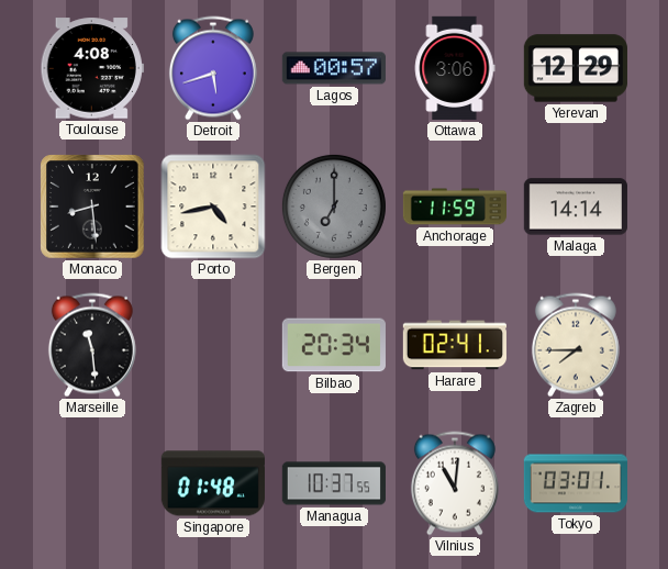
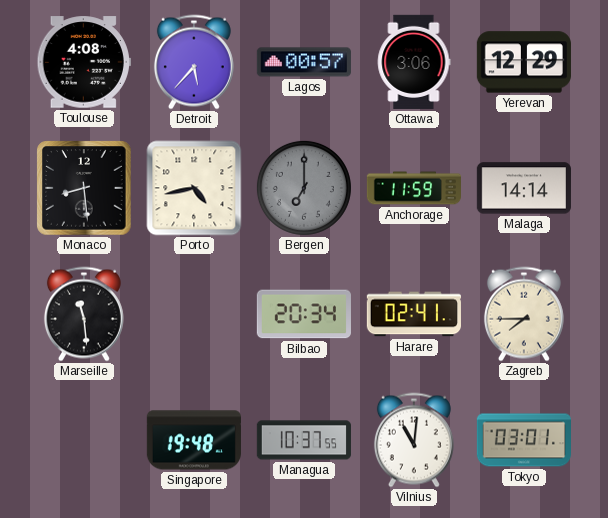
Detroit: 5:42 -> 5:37 (194, 62)
Singapore: 01:48 -> 19:48 (194, 440)
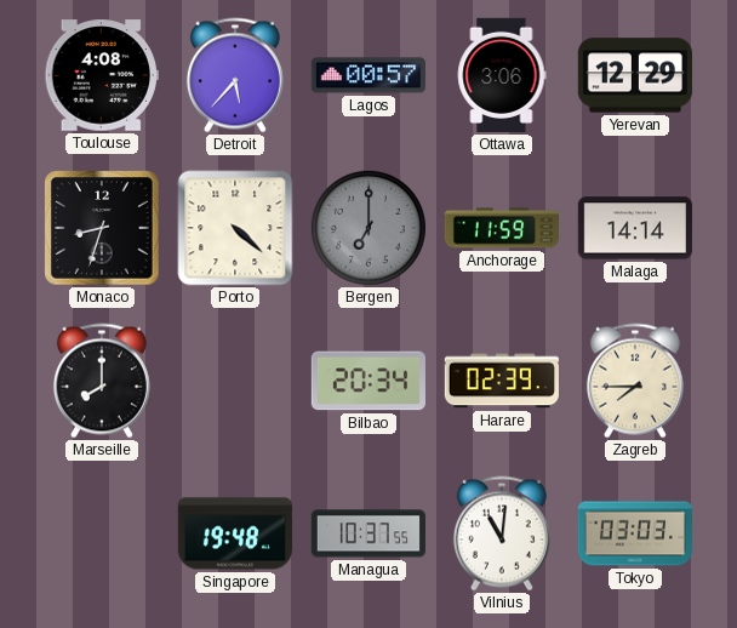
Monaco: 8:29 -> 8:33 (102, 228)
Porto: 4:43 -> 4:22 (235, 228)
Marseille: 11:29 -> 8:00 (102, 381)
Harare: 02:41 -> 02:39 (502, 381)
Tokyo: 03:01 -> 03:03 (634, 533)
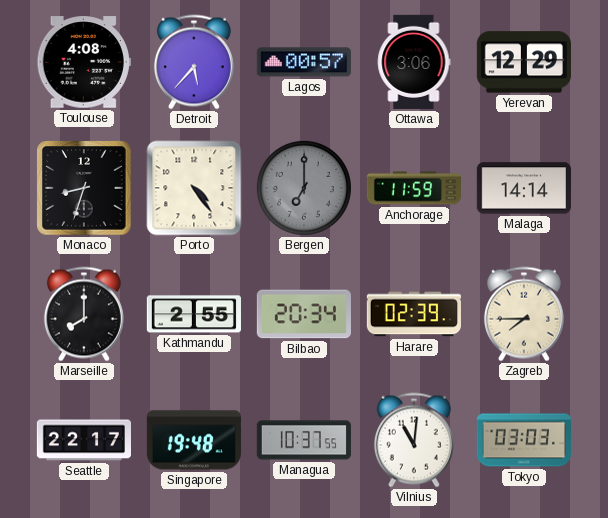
Porto: 4:22 -> 4:24 (194, 188)
Kathmandu: none -> 2:55 (194, 314)
Seattle: none -> 22:17 (83, 440)
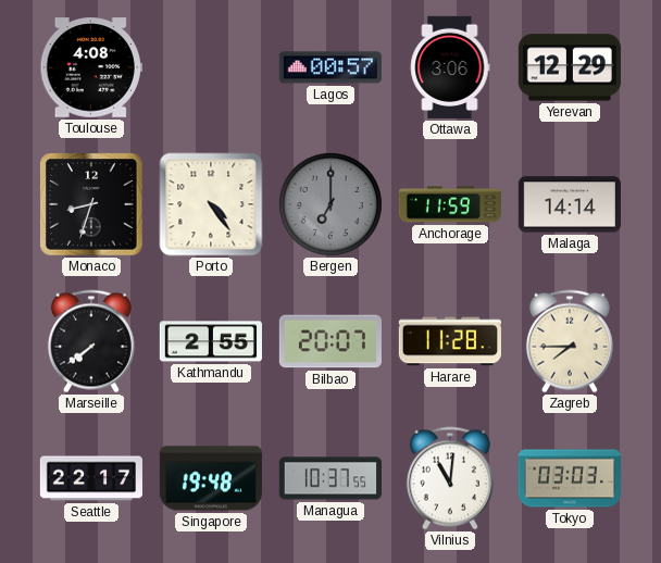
Detroit: 5:37 -> none (194, 62)
Marseille: 8:00 -> 7:39 (91, 341)
Bilbao: 20:34 -> 20:07 (330, 341)
Harare: 02:39 -> 11:28 (450, 341)
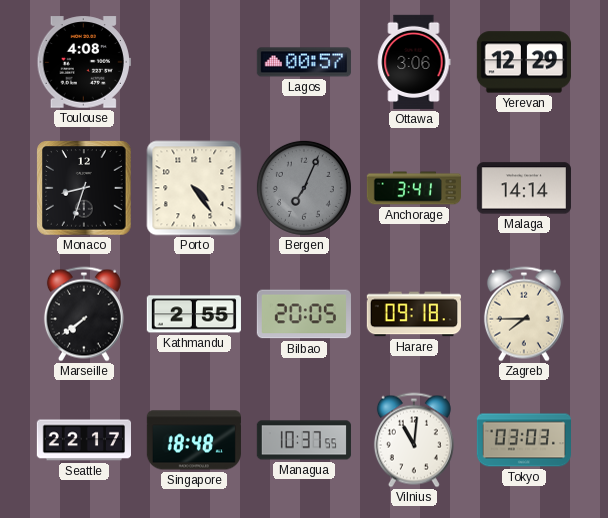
Bergen: 7:00 -> 7:04 (304, 188)
Anchorage: 11:59 -> 3:41 (413, 188)
Bilbao: 20:07 -> 20:05 (304, 314)
Harare: 11:28 -> 09:18 (414, 314)
Singapore: 19:48 -> 18:48 (194, 440)
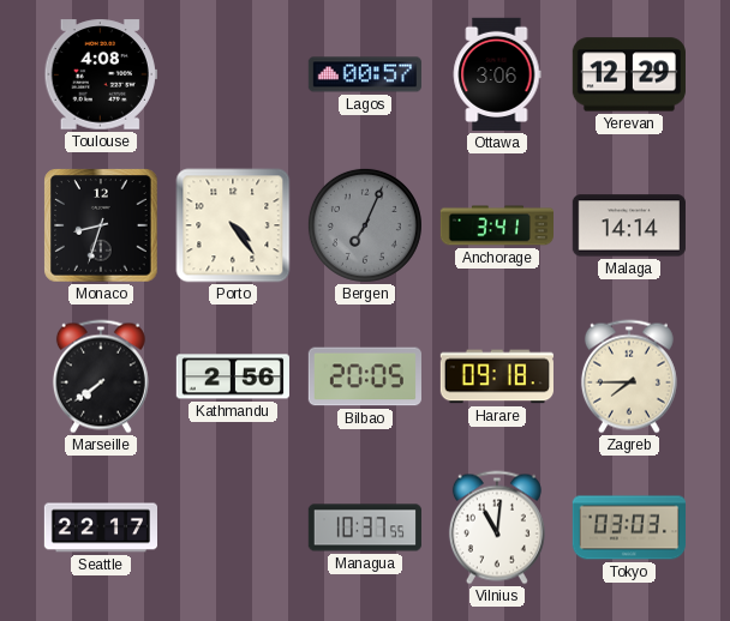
Kathmandu: 2:55 -> 2:56 (233, 376)
Singapore: 18:48 -> none (194, 440)
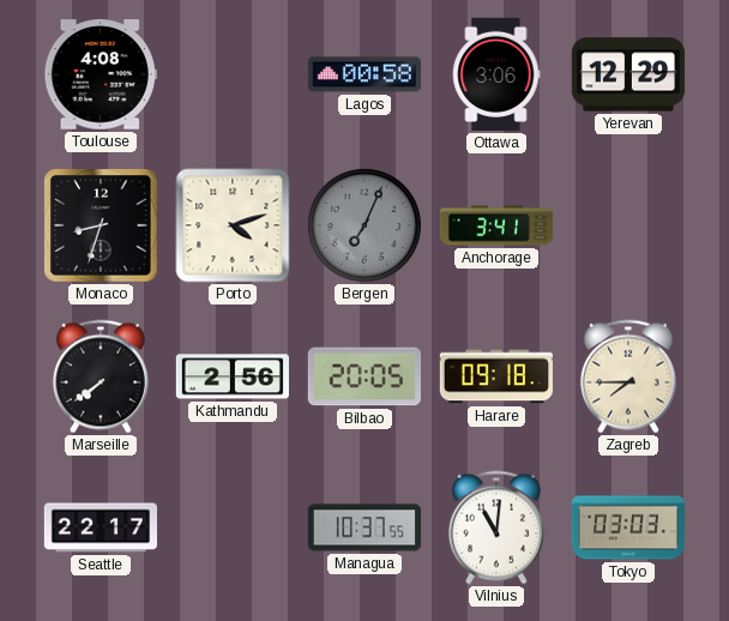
Lagos: 00:57 -> 00:58 (365, 74)
Porto: 4:24 -> 4:12 (233, 225)
Malaga: 14:14 -> none (629, 225)
